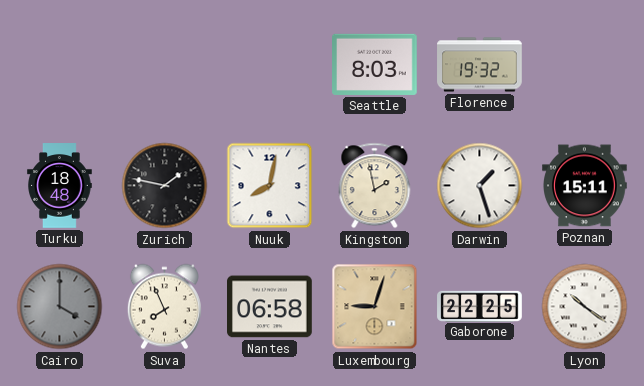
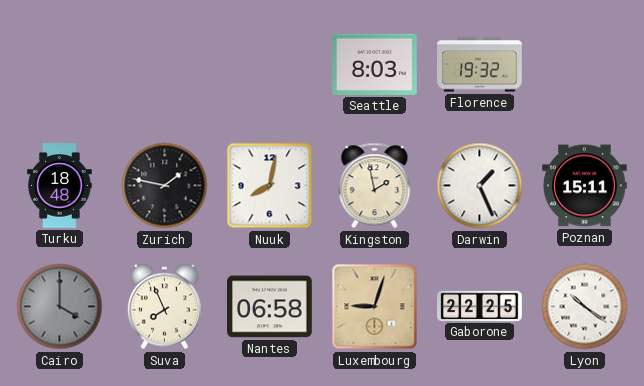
Darwin: 1:27 -> 1:26 (480, 186)
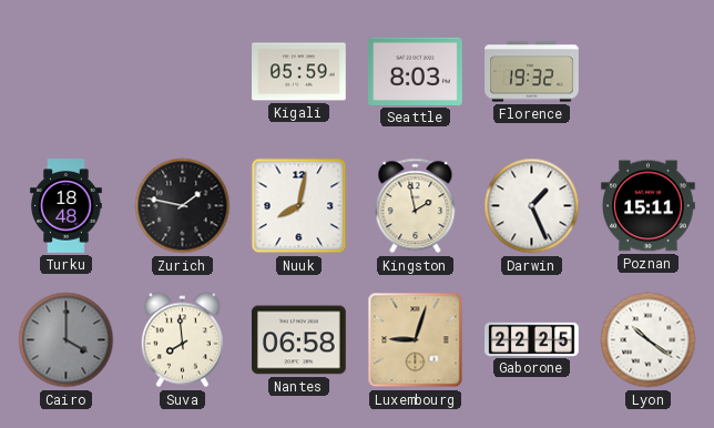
Kigali: none -> 05:59 (299, 72)
Suva: 7:56 -> 7:59 (182, 340)
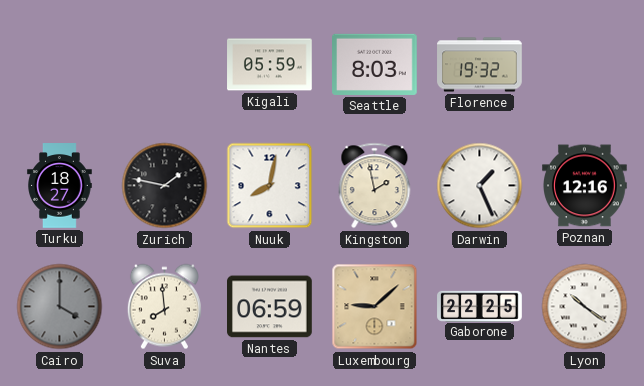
Turku: 18:48 -> 18:27 (60, 186)
Poznan: 15:11 -> 12:16 (585, 186)
Nantes: 06:58 -> 06:59 (270, 307)
Luxembourg: 9:03 -> 9:08 (375, 307)
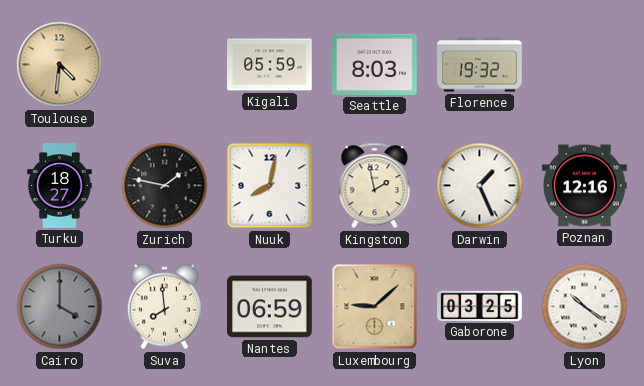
Toulouse: none -> 4:31 (60, 65)
Gaborone: 22:25 -> 03:25 (480, 306)
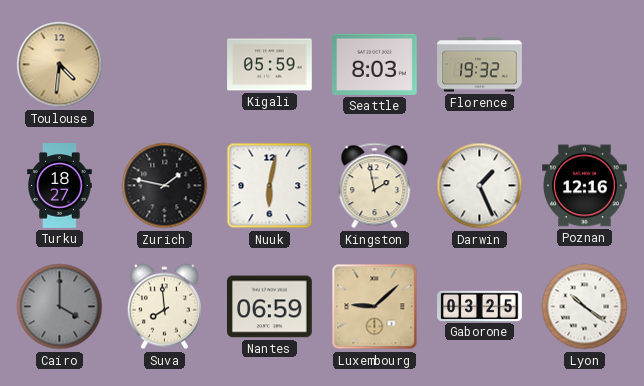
Nuuk: 8:02 -> 6:02 (270, 186)
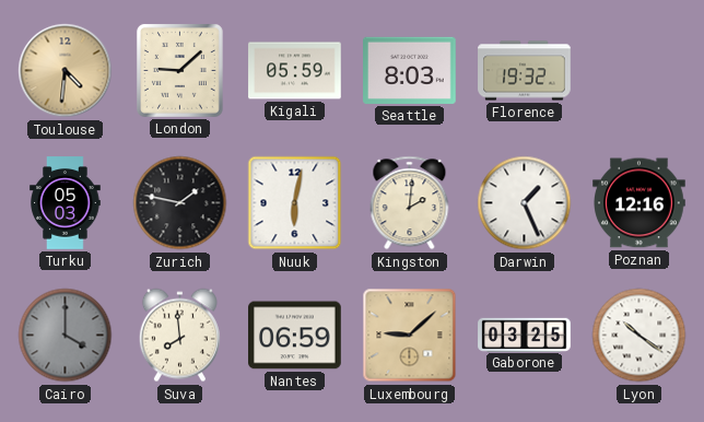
London: none -> 9:08 (179, 70)
Turku: 18:27 -> 05:03 (66, 203)
Kingston: 1:58 -> 2:01 (410, 203)
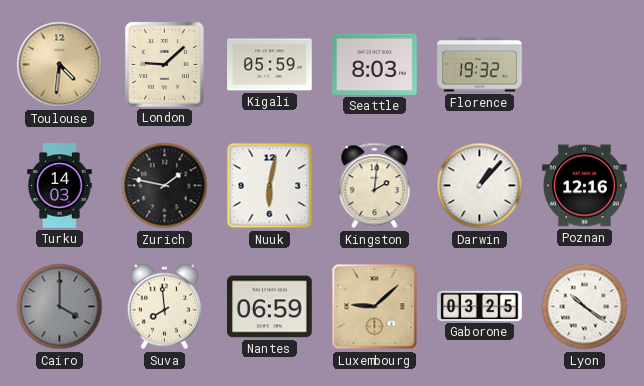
Turku: 05:03 -> 14:03 (60, 186)
Darwin: 1:26 -> 1:07 (480, 186)
